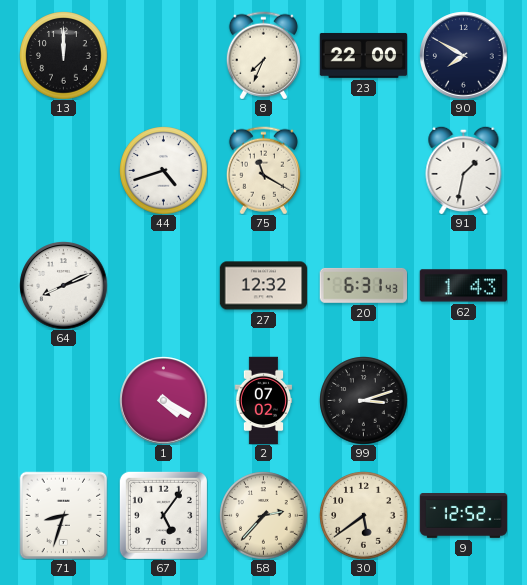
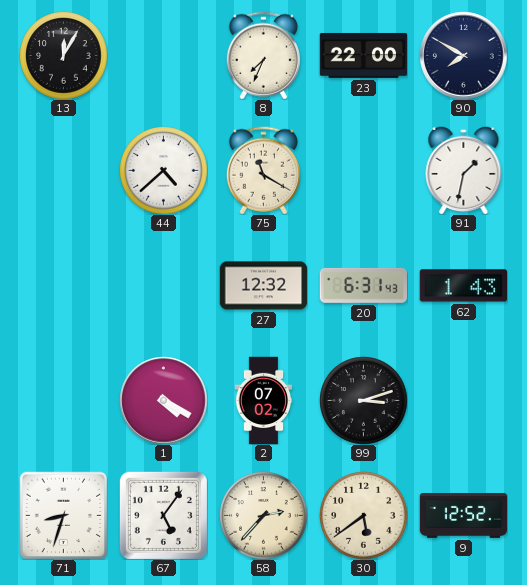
13: 12:00 -> 12:05 (63, 55)
44: 4:42 -> 4:38 (163, 170)
64: 8:11 -> none (63, 285)
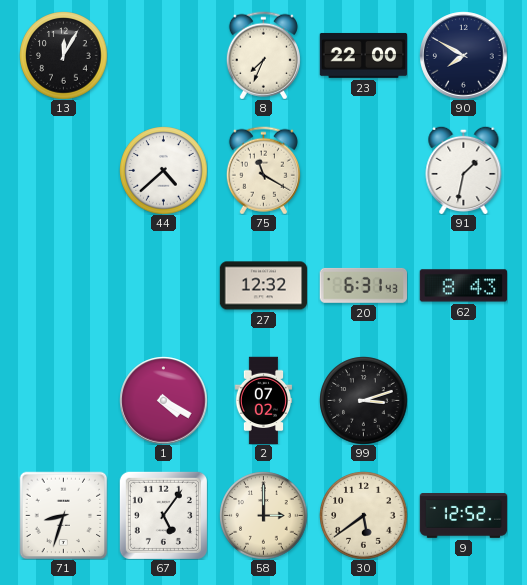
62: 1:43 -> 8:43 (463, 286)
58: 2:37 -> 3:00 (263, 515)
